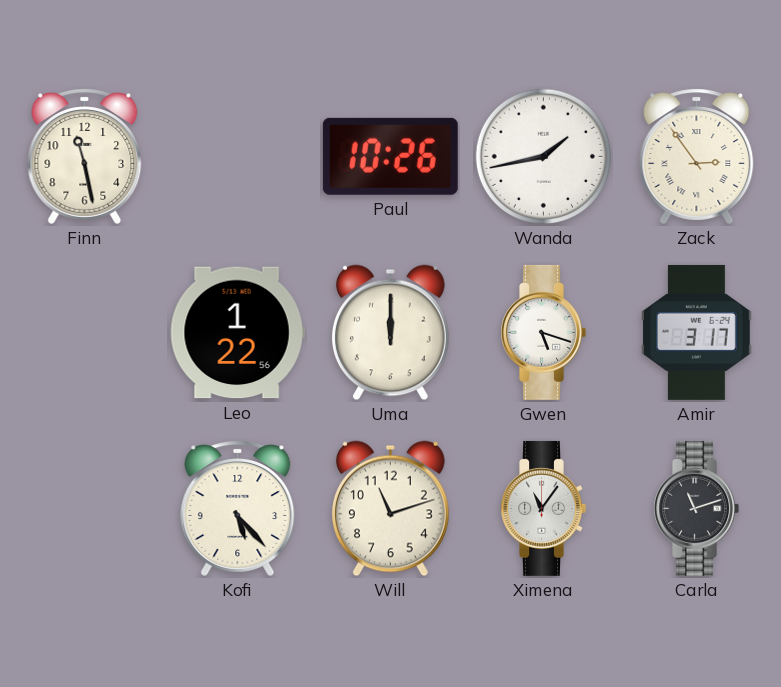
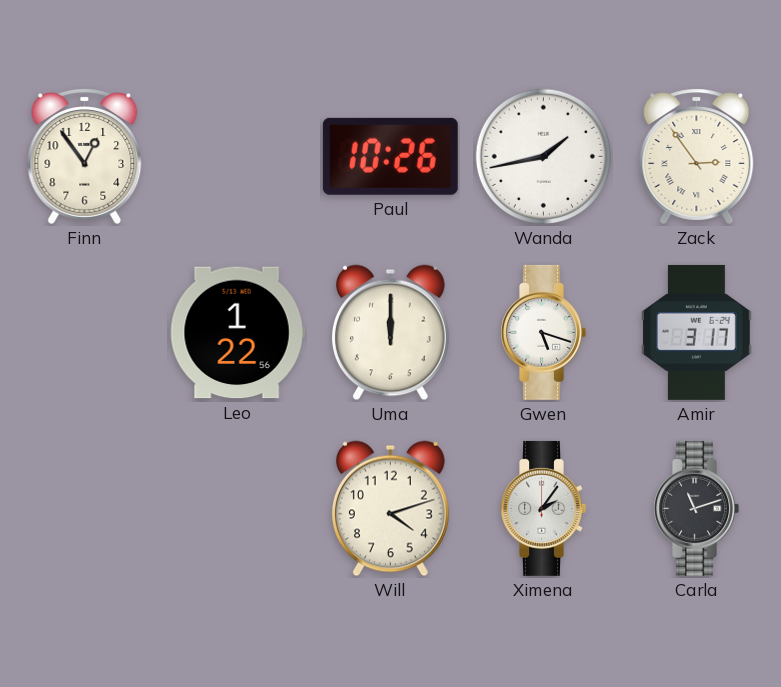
Finn: 11:28 -> 12:54 (85, 156)
Kofi: 5:23 -> none (238, 508)
Will: 11:12 -> 4:12 (390, 509)
Ximena: 11:06 -> 2:06 (543, 508)
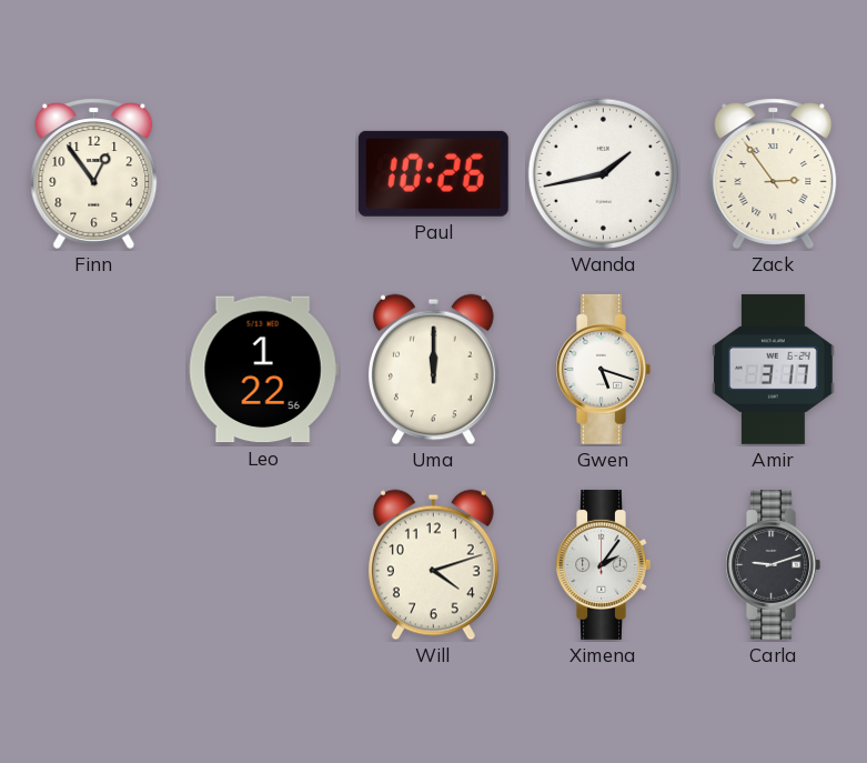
Carla: 11:12 -> 9:12 (773, 564)
